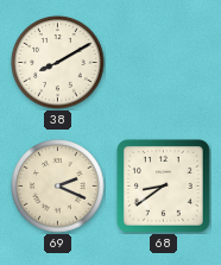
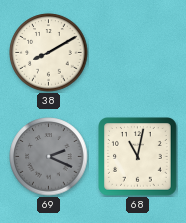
69 dial: cream -> grey (49, 157)
68: 8:39 -> 11:02 (138, 157)
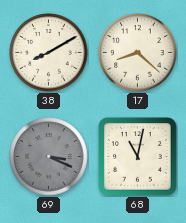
17: none -> 8:22 (138, 53)
69: 2:19 -> 3:19 (49, 157)
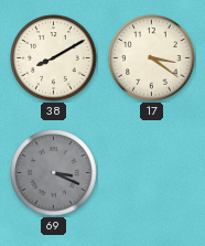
17: 8:22 -> 3:21 (152, 58)
68: 11:02 -> none (138, 157)
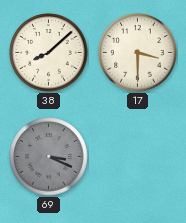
38: 8:10 -> 8:08 (49, 53)
17: 3:21 -> 3:30 (138, 53)
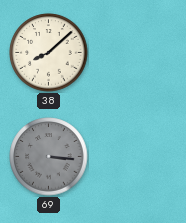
17: 3:30 -> none (138, 53)
69: 3:19 -> 3:16 (49, 157)
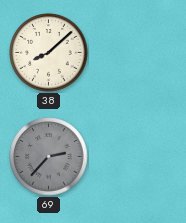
69: 3:16 -> 2:37 (49, 157)
